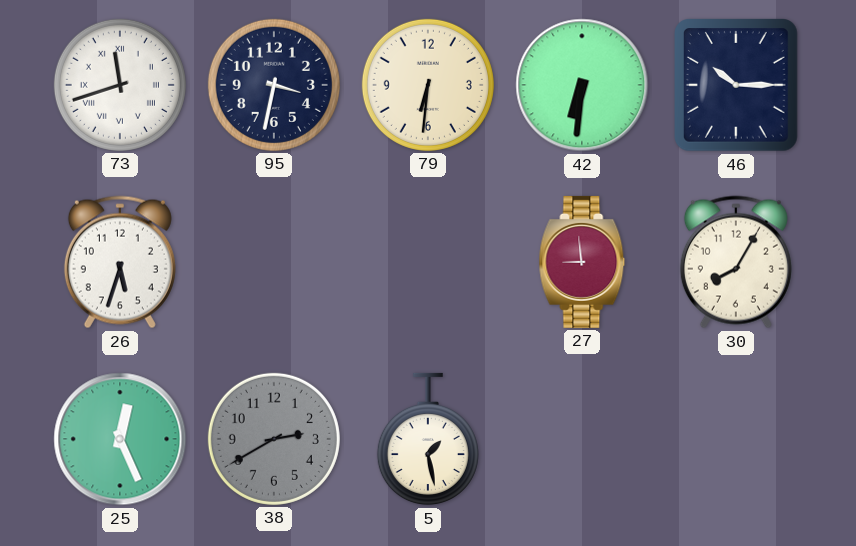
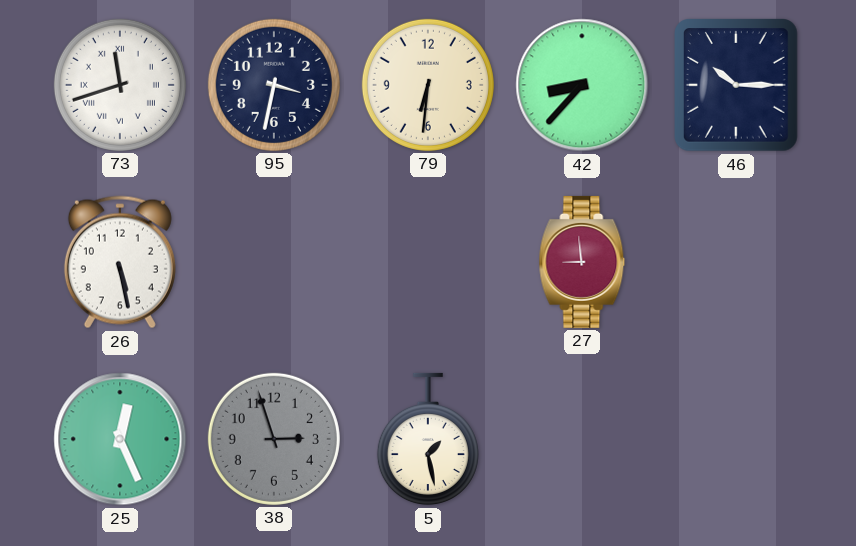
42: 6:31 -> 8:37 (582, 85)
26: 5:33 -> 5:28 (120, 262)
30: 8:05 -> none (736, 262)
38: 2:40 -> 2:57 (274, 439)
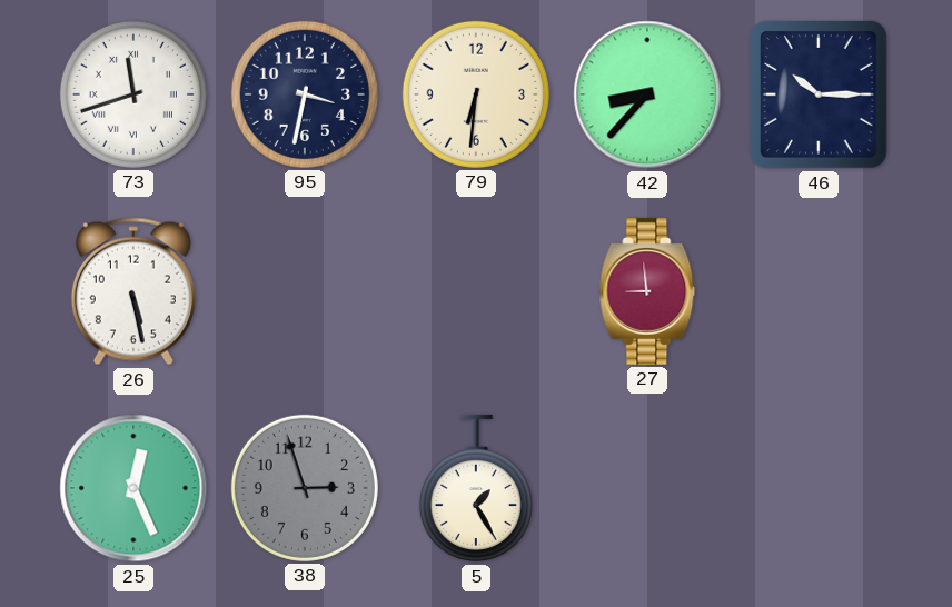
5: 1:28 -> 1:25 (476, 488)
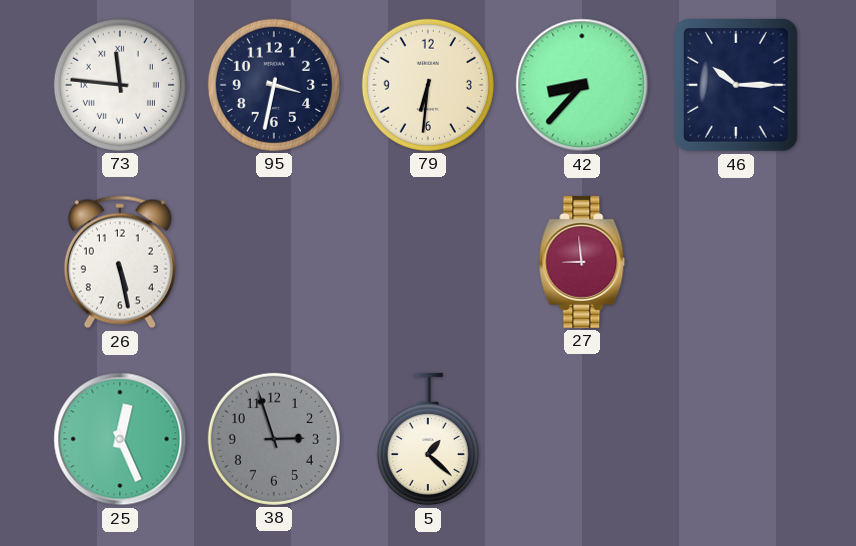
73: 11:42 -> 11:46 (120, 85)
5: 1:25 -> 1:22 (428, 439)
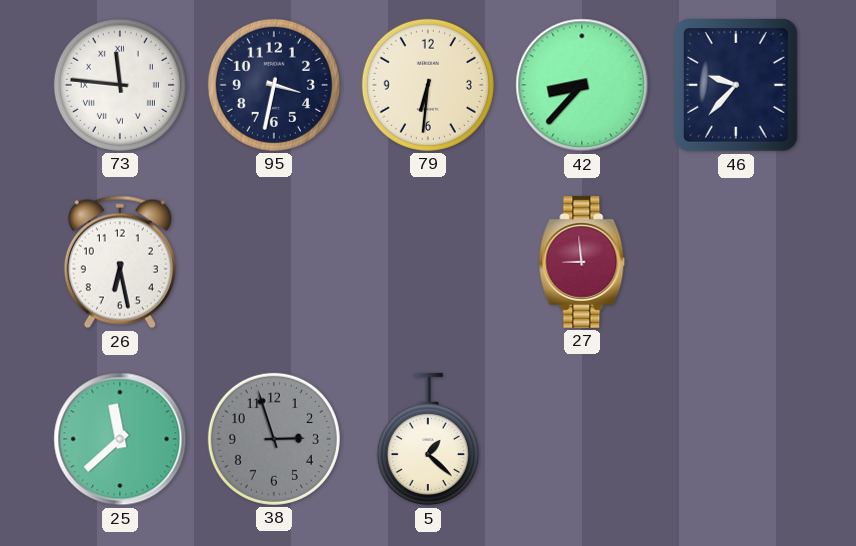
46: 10:15 -> 9:37 (737, 85)
26: 5:28 -> 6:28 (120, 262)
25: 12:26 -> 11:38 (120, 439)
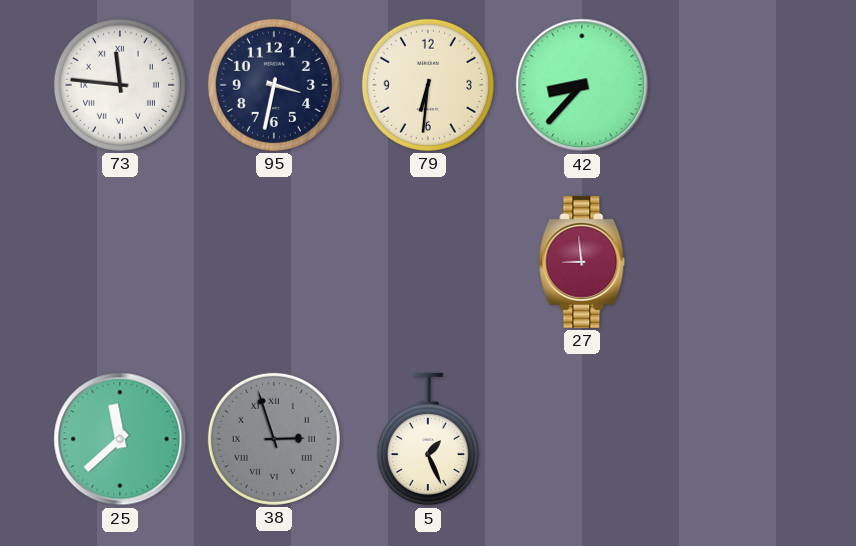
46: 9:37 -> none (737, 85)
26: 6:28 -> none (120, 262)
38 numerals: Arabic -> Roman (274, 439)
5: 1:22 -> 1:26 (428, 439)
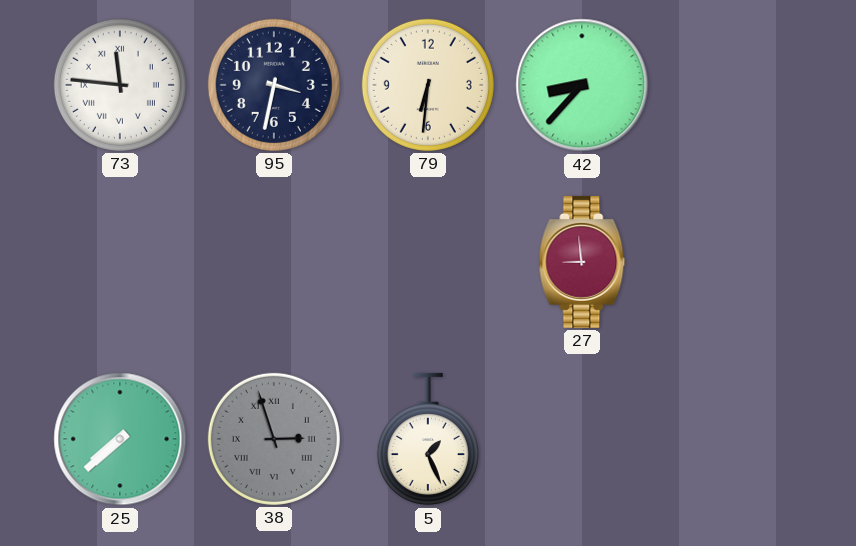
25: 11:38 -> 7:38 (120, 439)
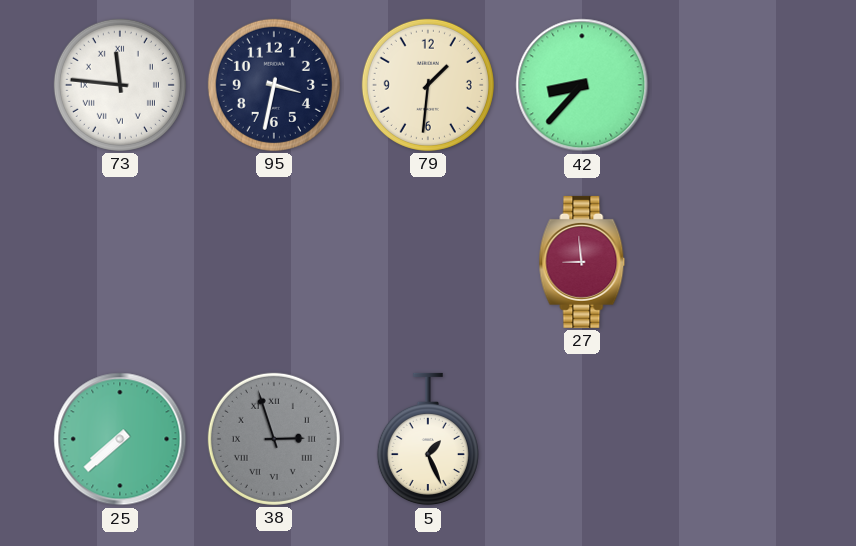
79: 6:31 -> 1:31 (428, 85)
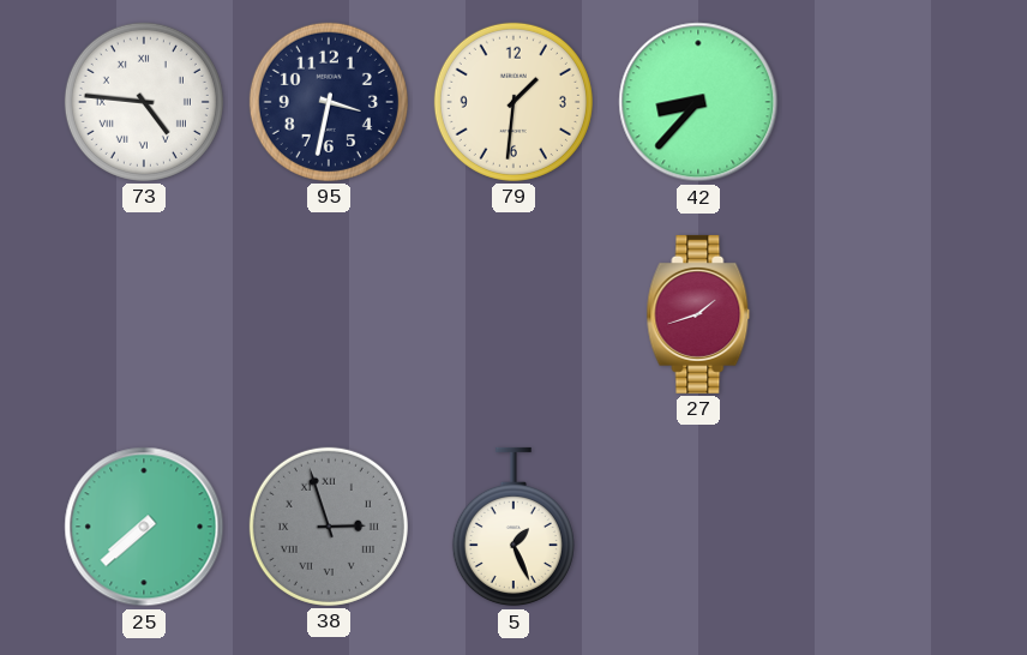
73: 11:46 -> 4:46 (144, 102)
27: 8:59 -> 1:42 (698, 314)
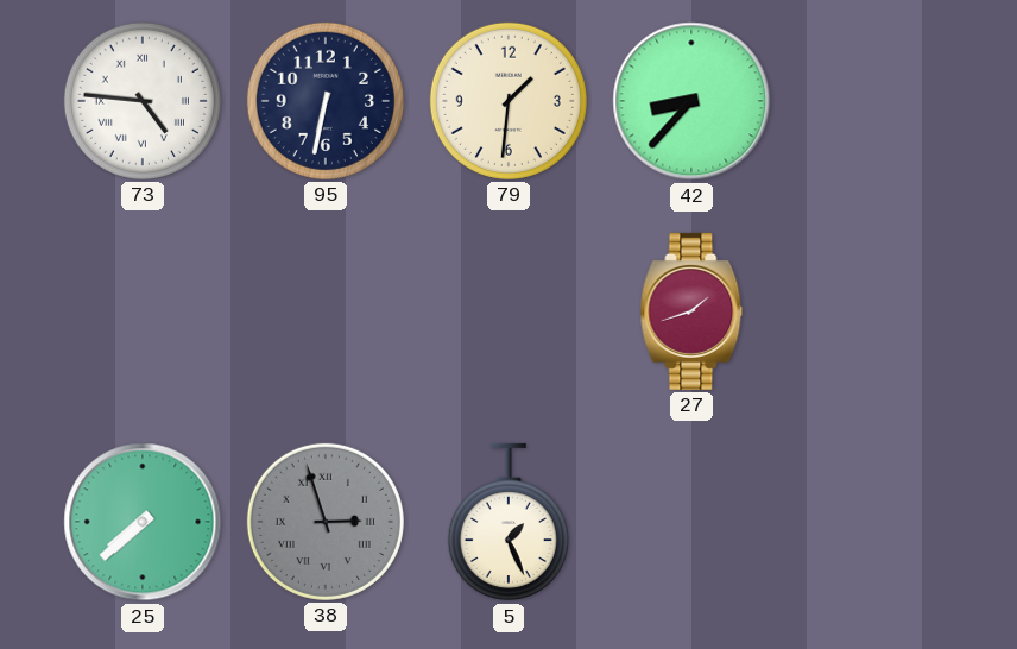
95: 3:32 -> 6:32 (326, 101)
